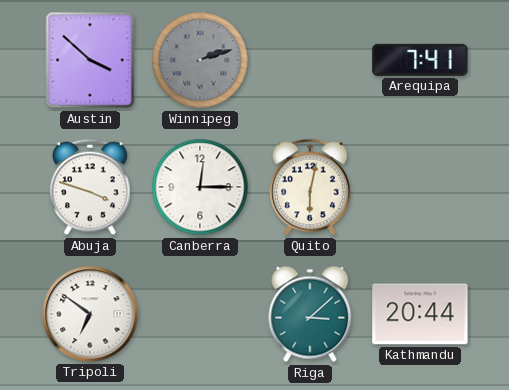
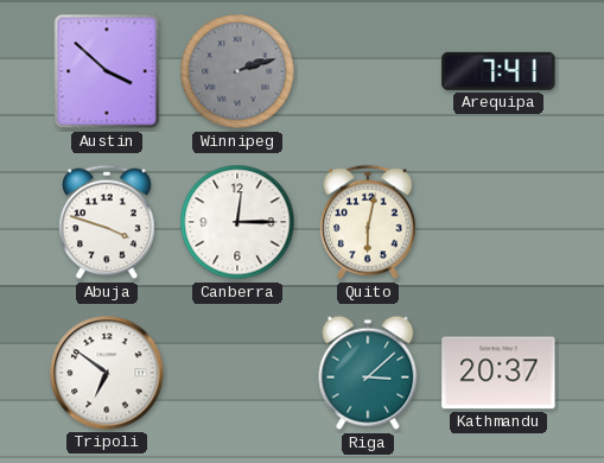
Kathmandu: 20:44 -> 20:37 (498, 373)
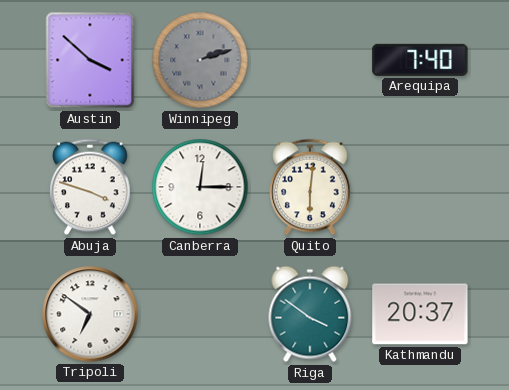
Arequipa: 7:41 -> 7:40 (420, 60)
Quito: 6:02 -> 6:01 (310, 187)
Riga: 3:08 -> 3:51 (310, 314)
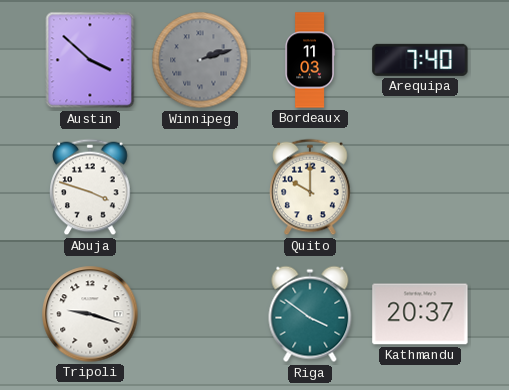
Bordeaux: none -> 11:03 (310, 60)
Canberra: 12:15 -> none (200, 187)
Quito: 6:01 -> 10:00 (310, 187)
Tripoli: 6:51 -> 9:18 (90, 314)
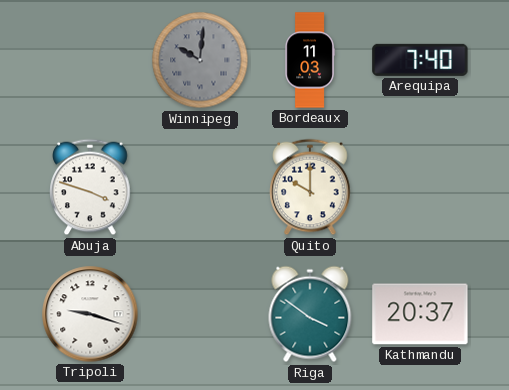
Austin: 3:52 -> none (90, 60)
Winnipeg: 2:12 -> 10:01 (200, 60)
